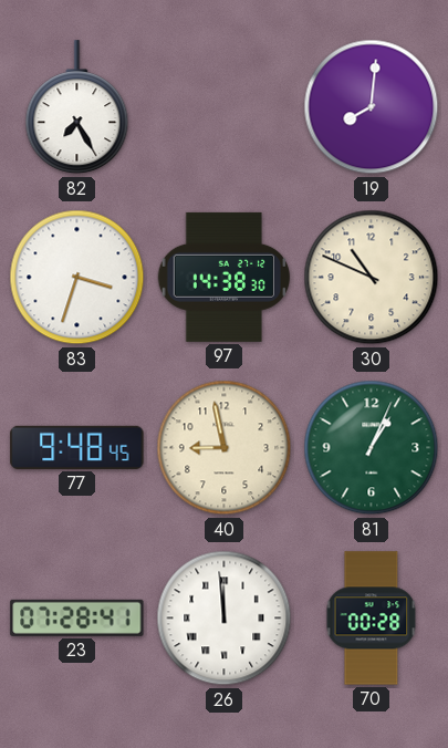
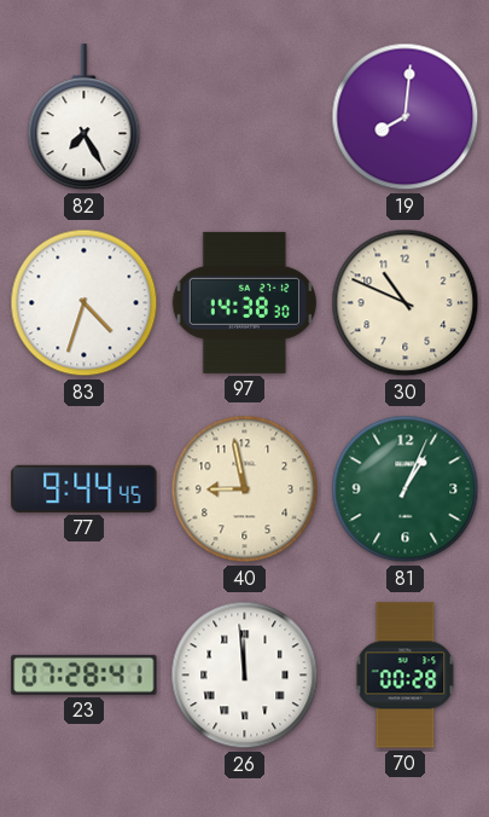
83: 3:33 -> 4:33 (85, 303)
77: 9:48 -> 9:44 (85, 488)
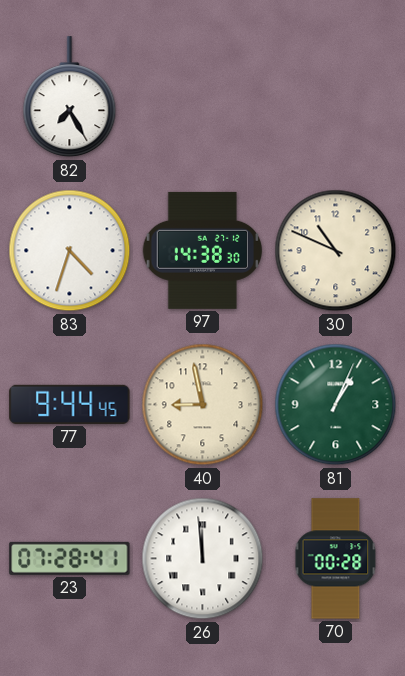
19: 8:01 -> none (406, 117)
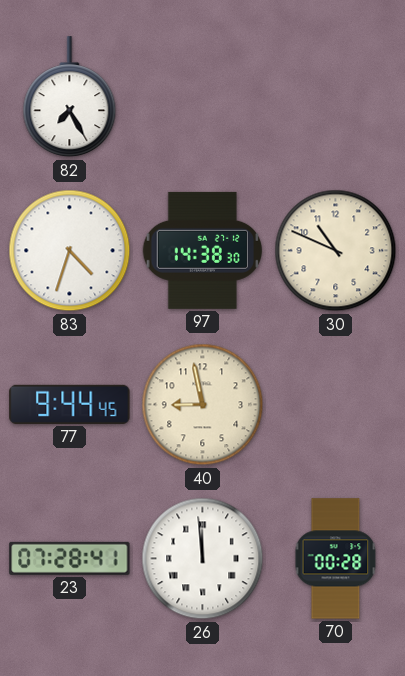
81: 1:04 -> none (336, 405)
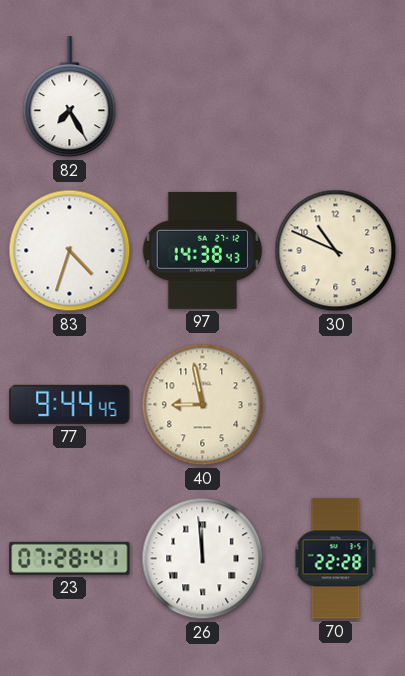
97: 14:38:30 -> 14:38:43 (202, 250)
70: 00:28 -> 22:28 (336, 559)
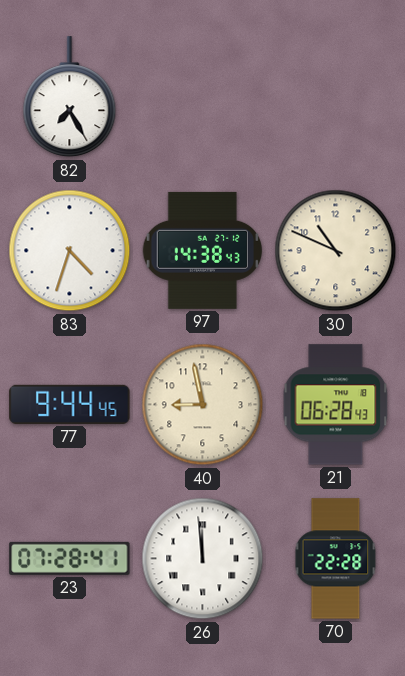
21: none -> 06:28 (336, 405)
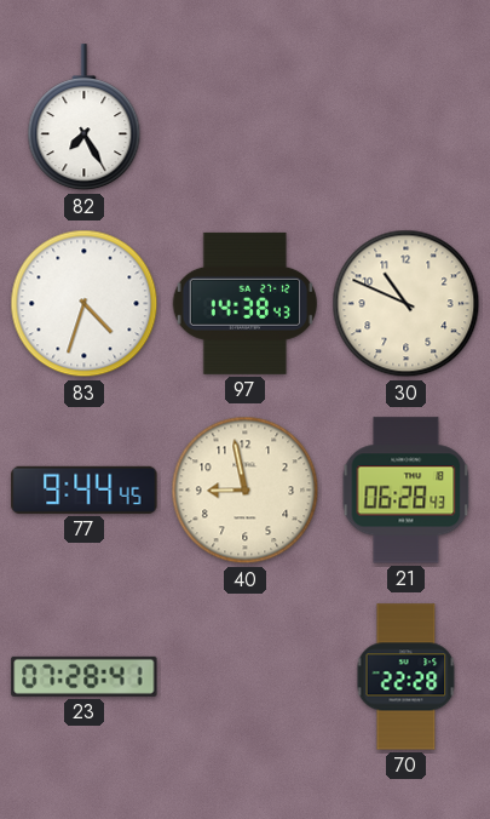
26: 11:59 -> none (203, 559)
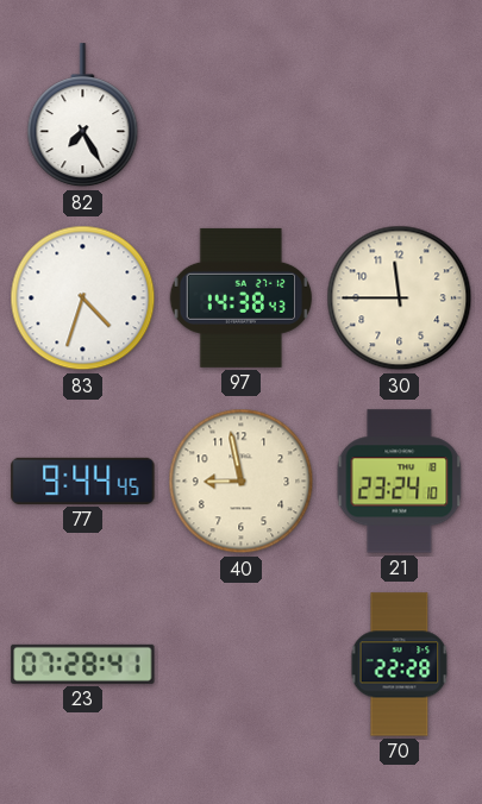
30: 10:49 -> 11:45 (400, 299)
21: 06:28 -> 23:24 (400, 482)
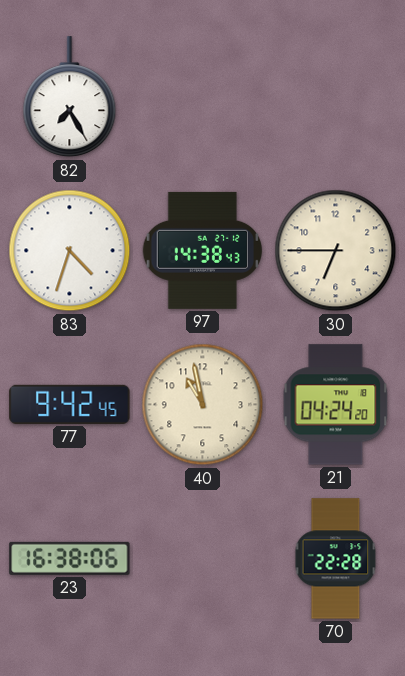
30: 11:45 -> 6:45 (336, 251)
77: 9:44 -> 9:42 (70, 404)
40: 8:58 -> 10:58 (203, 405)
21: 23:24 -> 04:24 (336, 405)
23: 07:28 -> 16:38 (70, 558)
